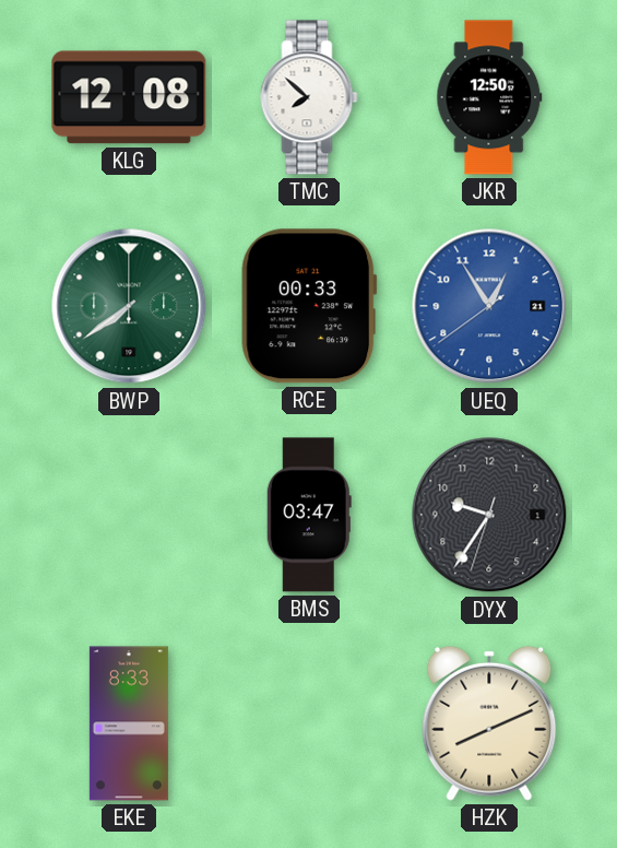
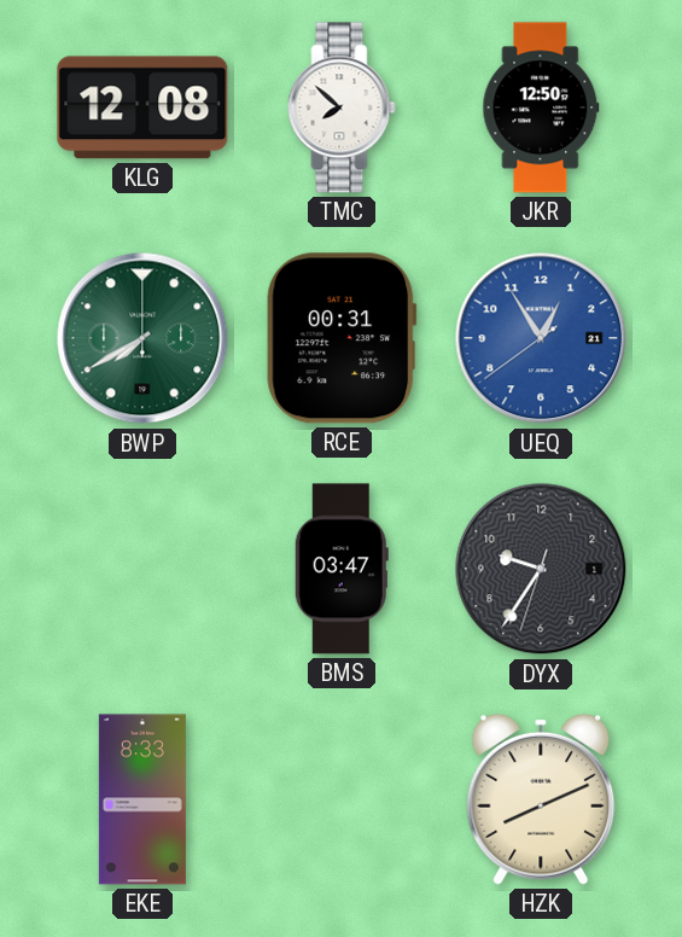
BWP: 7:39 -> 7:40 (142, 338)
RCE: 00:33 -> 00:31 (342, 338)
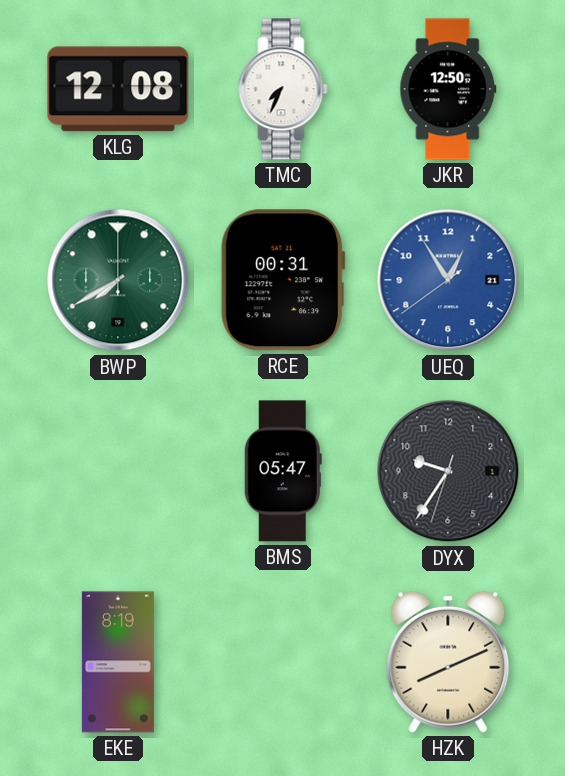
TMC: 7:52 -> 7:34 (283, 89)
BMS: 03:47 -> 05:47 (283, 471)
EKE: 8:33 -> 8:19 (118, 662)
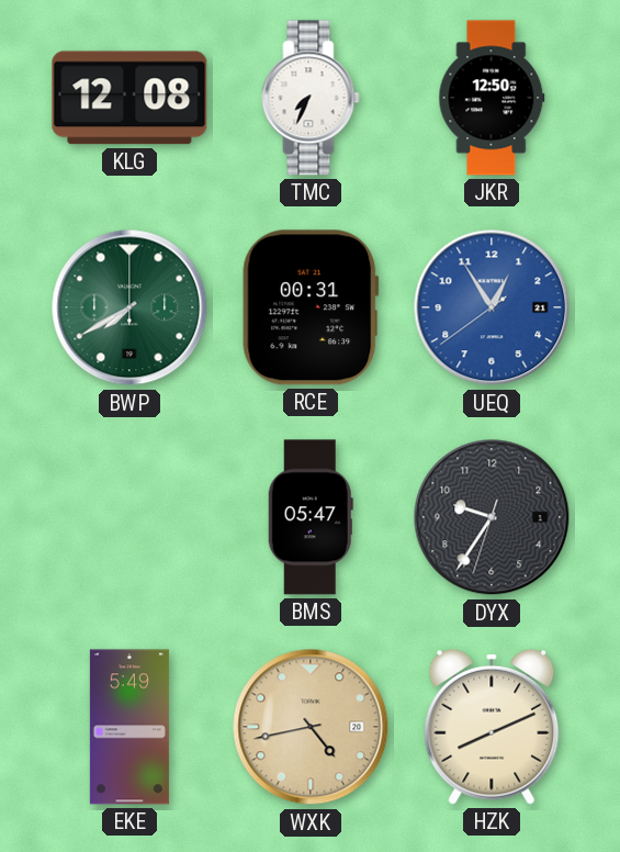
EKE: 8:19 -> 5:49 (129, 727)
WXK: none -> 4:43 (311, 727)
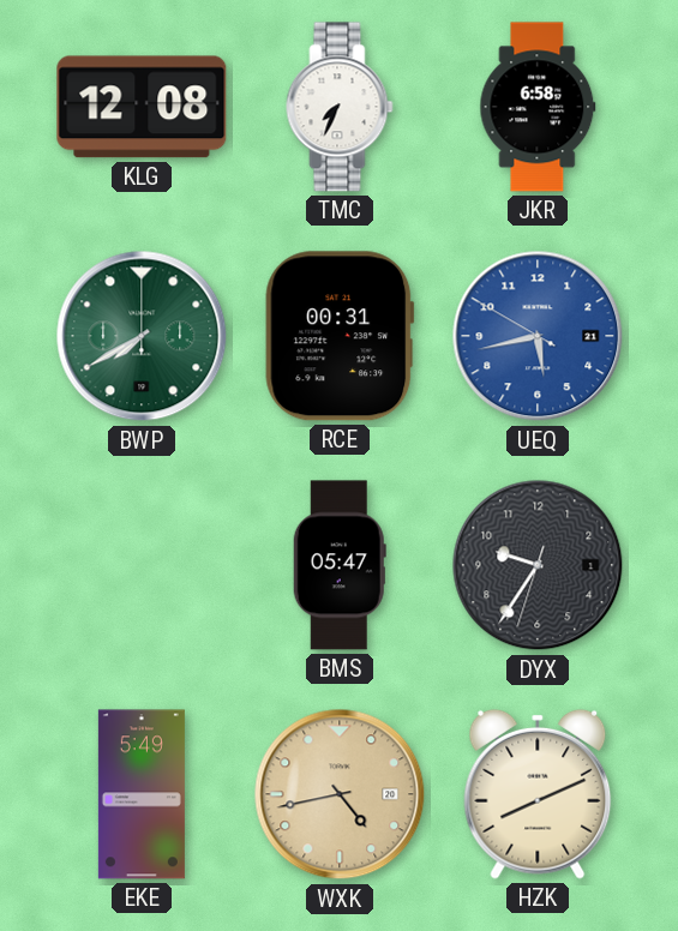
JKR: 12:50 -> 6:58 (538, 107)
UEQ: 12:54 -> 5:42 (538, 336)
